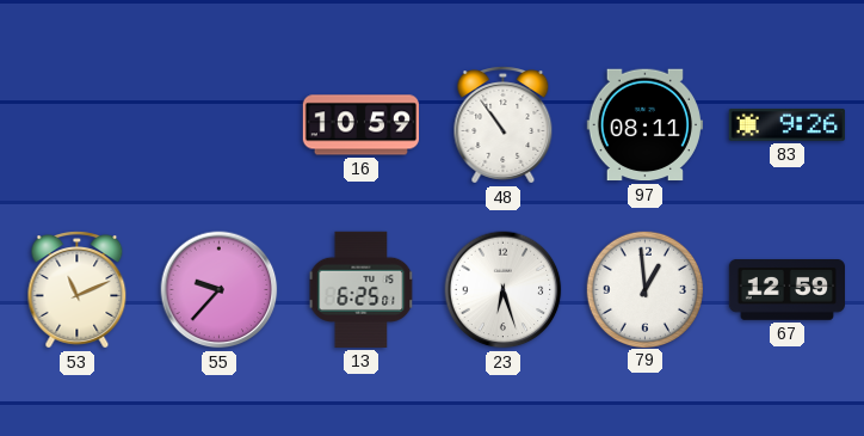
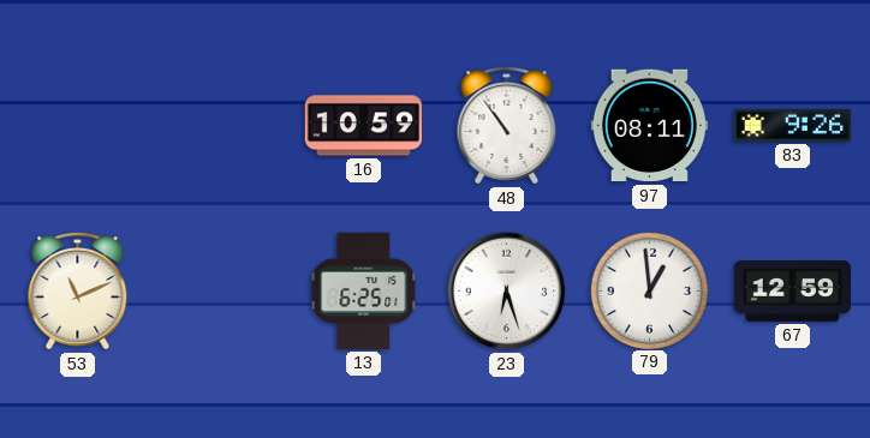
55: 9:37 -> none (220, 290)
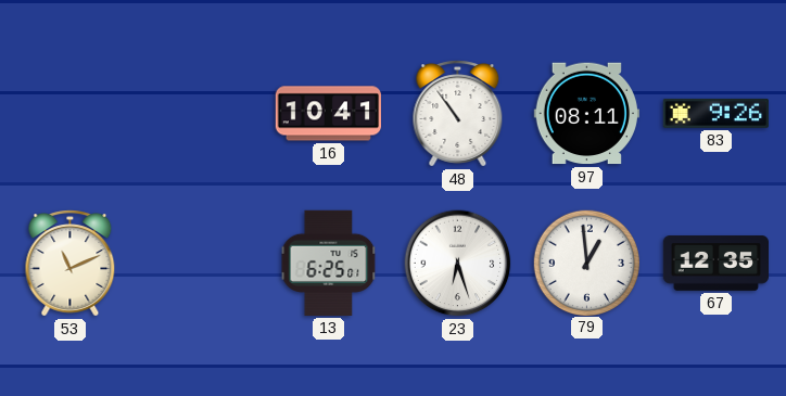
16: 10:59 -> 10:41 (328, 114)
67: 12:59 -> 12:35 (715, 264)
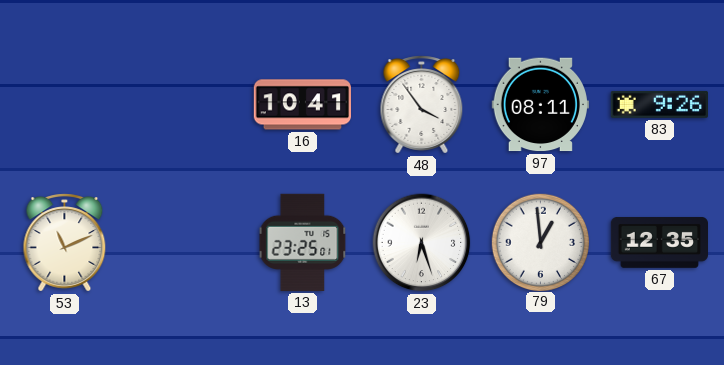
48: 10:54 -> 3:54 (422, 105)
13: 6:25 -> 23:25 (303, 242)
